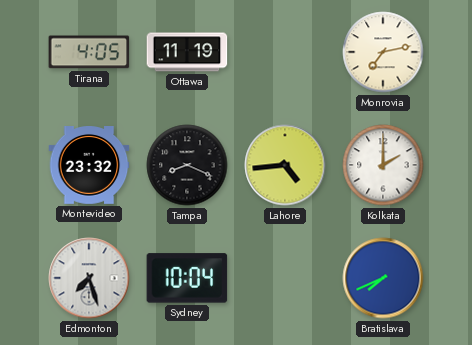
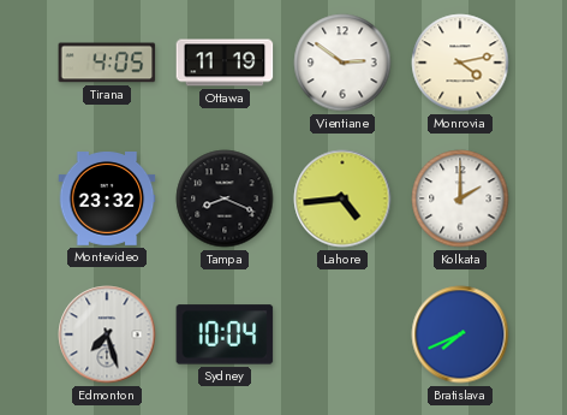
Vientiane: none -> 2:51 (342, 63)
Monrovia: 7:13 -> 4:13 (460, 63)
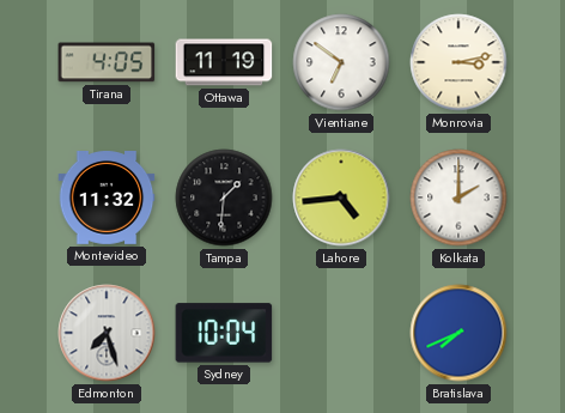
Vientiane: 2:51 -> 6:51 (341, 62)
Monrovia: 4:13 -> 3:13 (458, 62)
Montevideo: 23:32 -> 11:32 (107, 199)
Tampa: 8:19 -> 1:31 (224, 198)
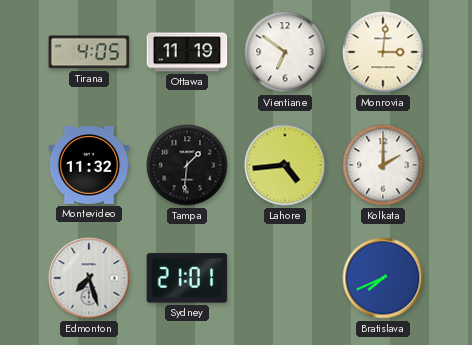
Monrovia: 3:13 -> 3:01 (383, 52)
Sydney: 10:04 -> 21:01 (187, 278)
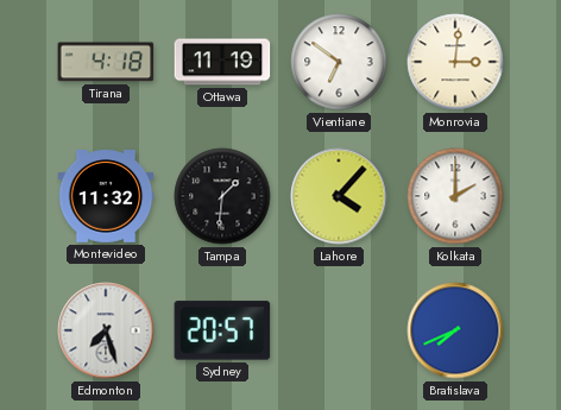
Tirana: 4:05 -> 4:18 (106, 62)
Lahore: 4:44 -> 4:07 (339, 196)
Sydney: 21:01 -> 20:57 (222, 330)
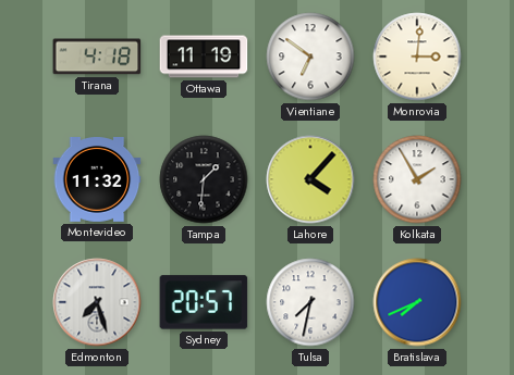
Kolkata: 2:00 -> 1:55 (417, 179)
Tulsa: none -> 7:32 (310, 302)
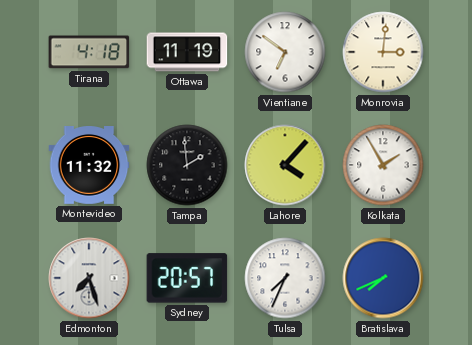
Tampa: 1:31 -> 1:59 (187, 165)
Tulsa: 7:32 -> 7:34 (285, 278)
